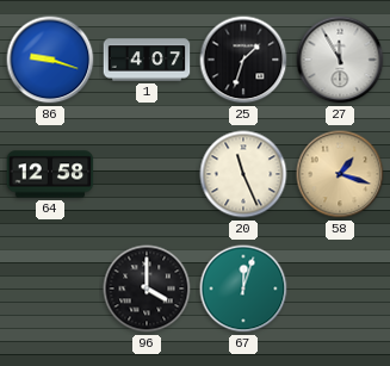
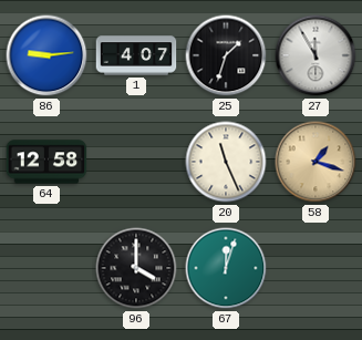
86: 9:18 -> 9:14 (46, 55)
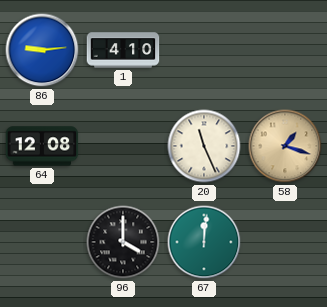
1: 4:07 -> 4:10 (123, 50)
25: 1:33 -> none (226, 55)
27: 11:55 -> none (316, 55)
64: 12:58 -> 12:08 (42, 146)
67: 12:03 -> 12:01 (204, 242)
